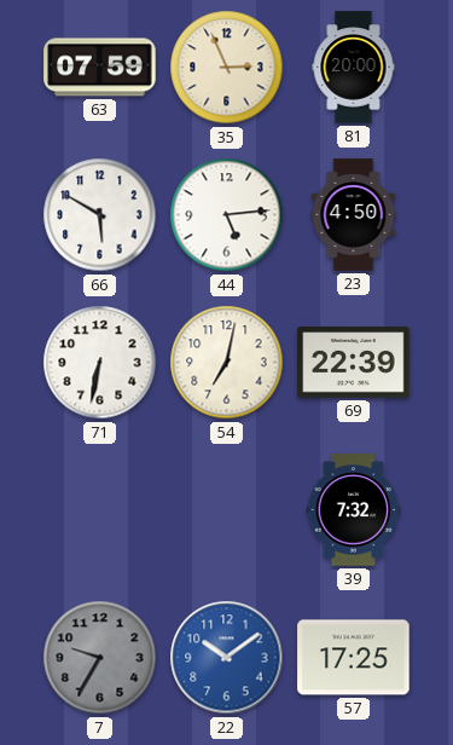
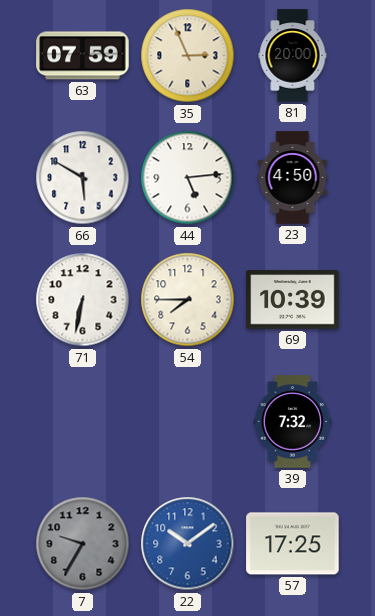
54: 7:02 -> 7:45 (188, 300)
69: 22:39 -> 10:39 (293, 300)
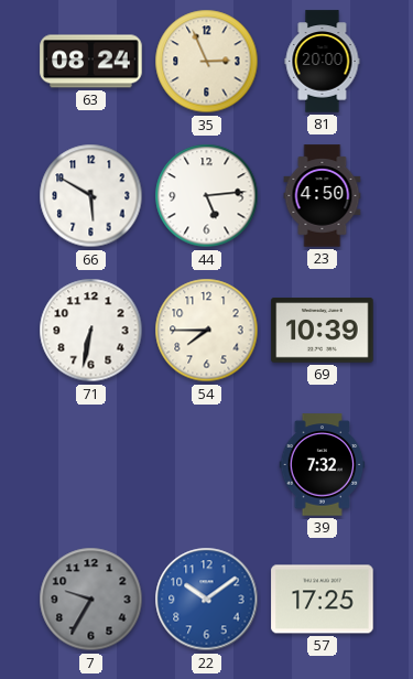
63: 07:59 -> 08:24 (91, 62)
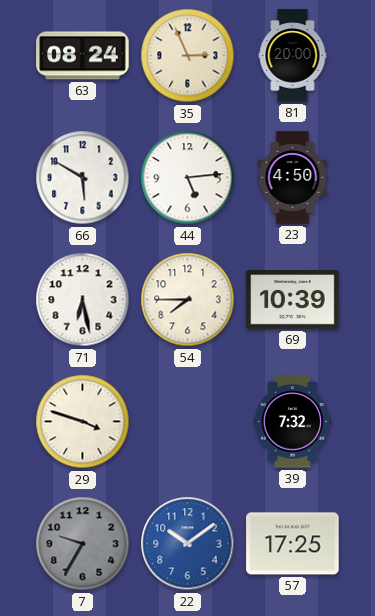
71: 6:32 -> 6:28 (83, 300)
29: none -> 3:48 (83, 422)
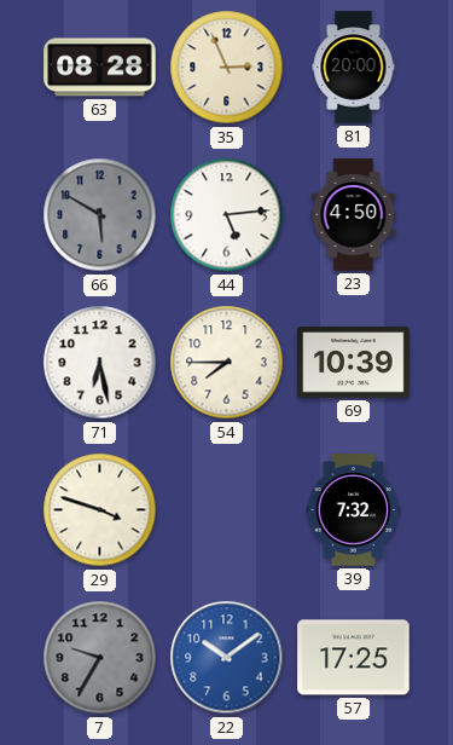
63: 08:24 -> 08:28 (100, 68)
66 dial: white -> grey (100, 215)
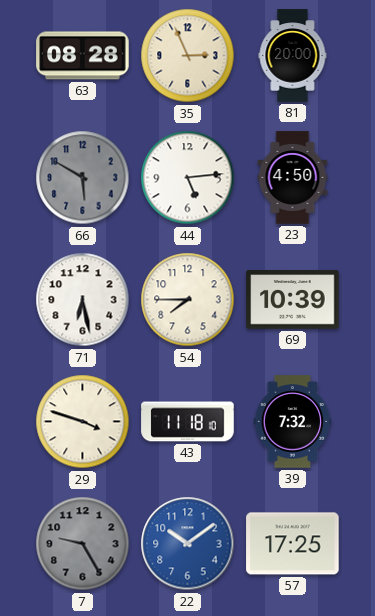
43: none -> 11:18 (188, 422)
7: 9:35 -> 9:25 (83, 544)
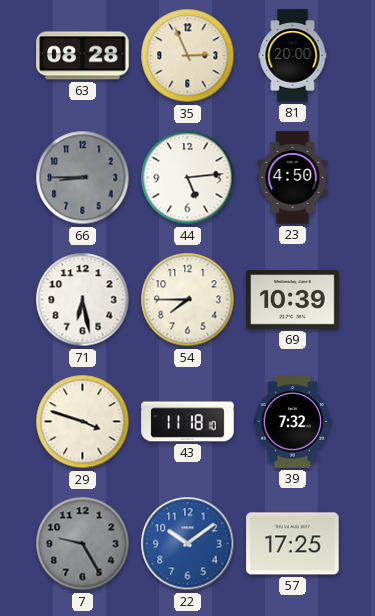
66: 5:50 -> 8:45 (83, 178)
